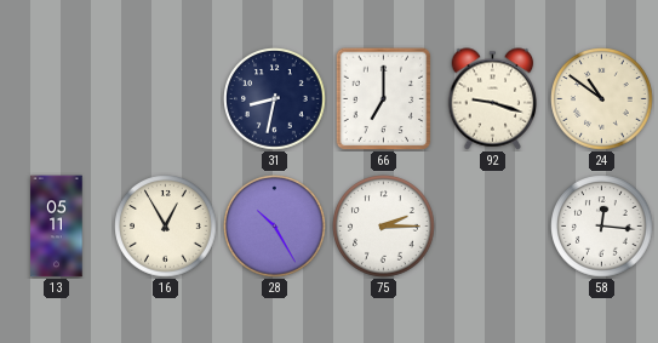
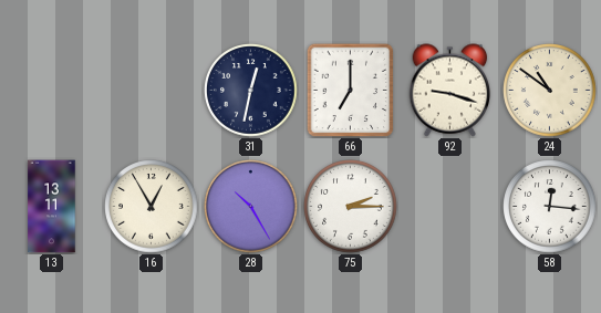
31: 8:32 -> 12:32 (251, 91)
13: 05:11 -> 13:11 (52, 207)
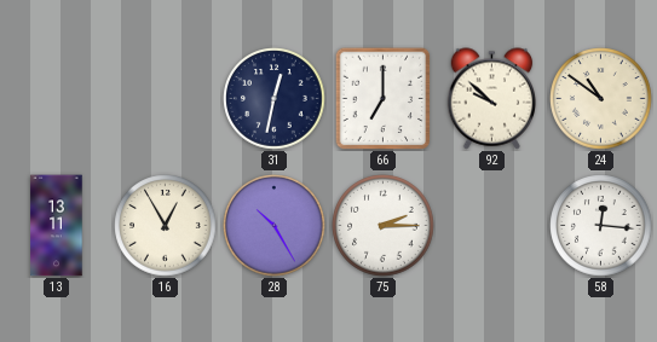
92: 9:18 -> 9:52 (492, 99)
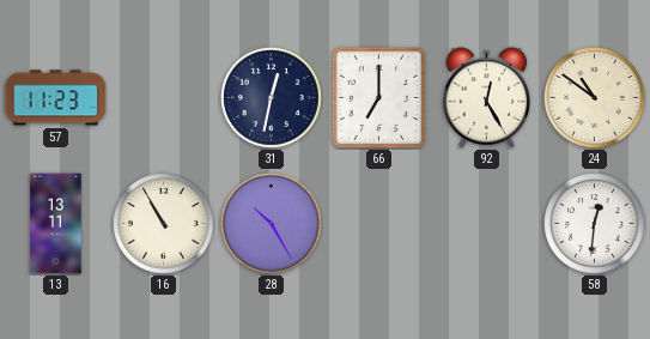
57: none -> 11:23 (56, 98)
92: 9:52 -> 12:25 (487, 98)
16: 12:55 -> 10:55 (164, 224)
75: 2:15 -> none (384, 226)
58: 12:16 -> 12:31 (595, 224)
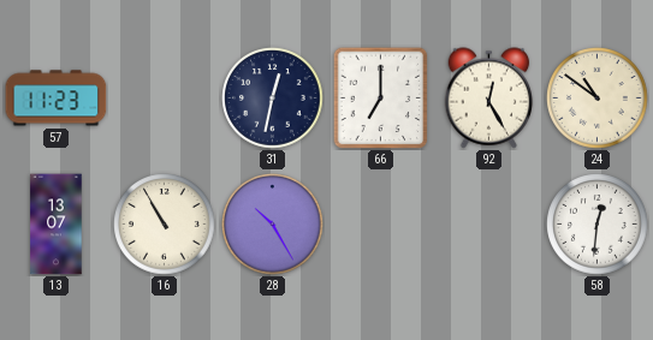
13: 13:11 -> 13:07 (57, 225)
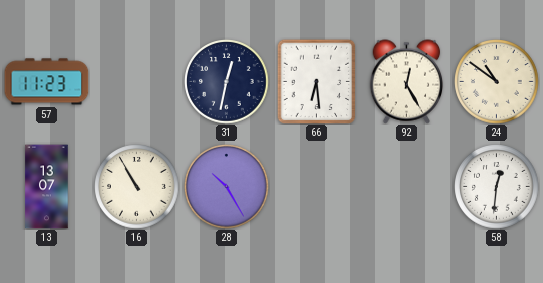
66: 7:00 -> 6:29 (317, 81)
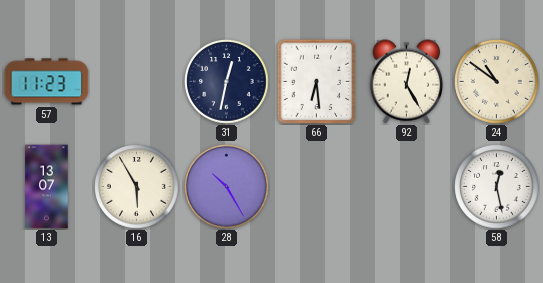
16: 10:55 -> 5:55 (137, 187)
58: 12:31 -> 12:28 (497, 187)
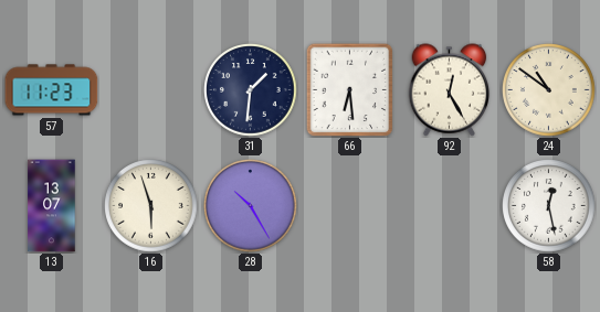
31: 12:32 -> 1:31 (251, 90)
16: 5:55 -> 5:57 (151, 206)
